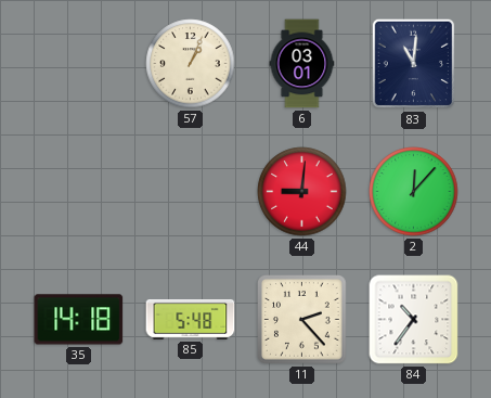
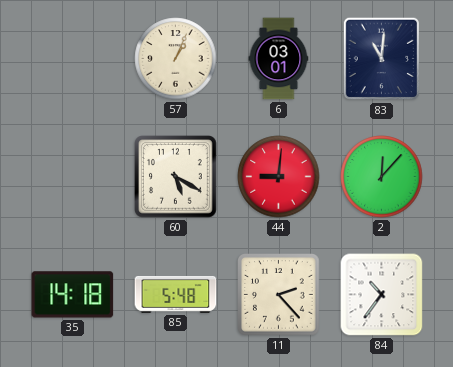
60: none -> 5:20 (176, 177)
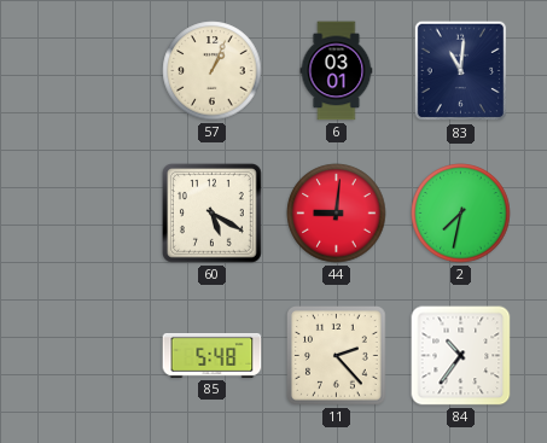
2: 12:07 -> 7:32 (461, 214)
35: 14:18 -> none (73, 295)
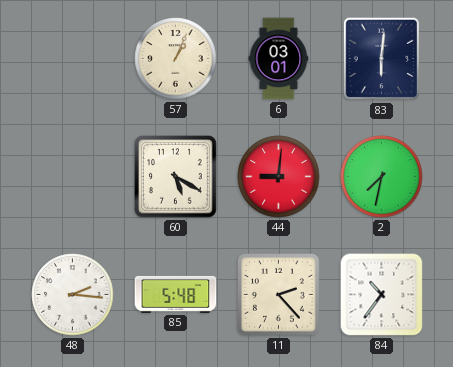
83: 11:01 -> 6:01 (382, 59)
48: none -> 2:16 (73, 295)
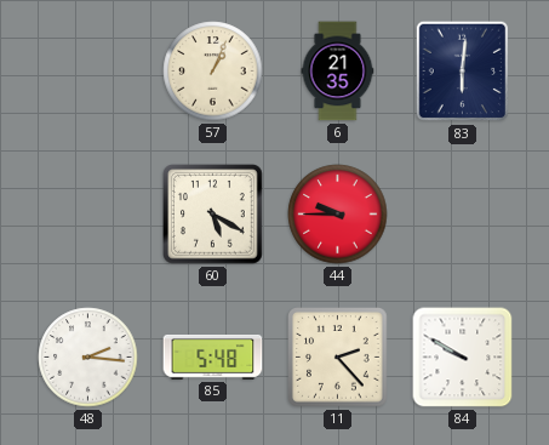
6: 03:01 -> 21:35 (338, 72)
44: 9:01 -> 9:45 (338, 215)
2: 7:32 -> none (382, 177)
84: 10:36 -> 9:50 (463, 358)
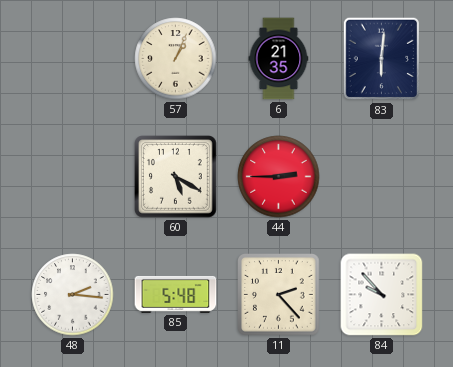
44: 9:45 -> 2:45 (279, 177)
84: 9:50 -> 9:53 (382, 295)
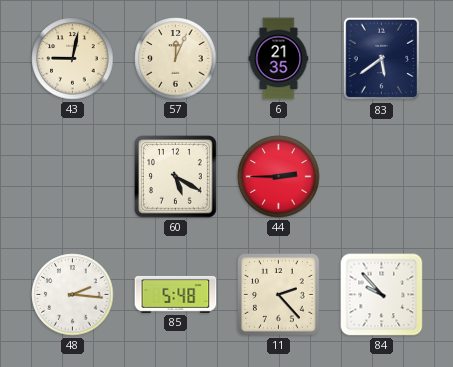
43: none -> 9:02 (73, 59)
57: 1:04 -> 12:04 (176, 59)
83: 6:01 -> 5:39 (382, 59)
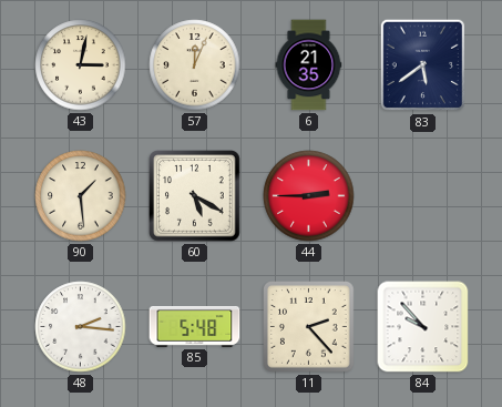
43: 9:02 -> 3:02 (81, 65)
90: none -> 1:29 (81, 196)
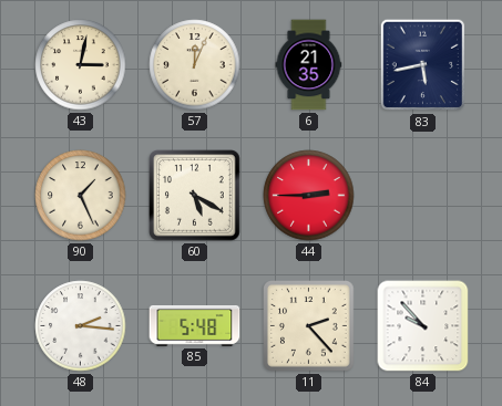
83: 5:39 -> 5:43 (423, 65)
90: 1:29 -> 1:26 (81, 196)
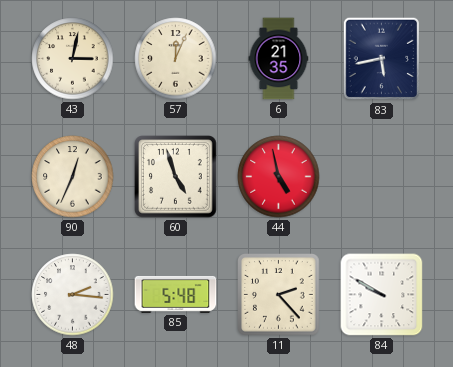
90: 1:26 -> 12:34 (73, 177)
60: 5:20 -> 4:57 (176, 177)
44: 2:45 -> 4:58 (279, 177)
84: 9:53 -> 9:50 (382, 295)
